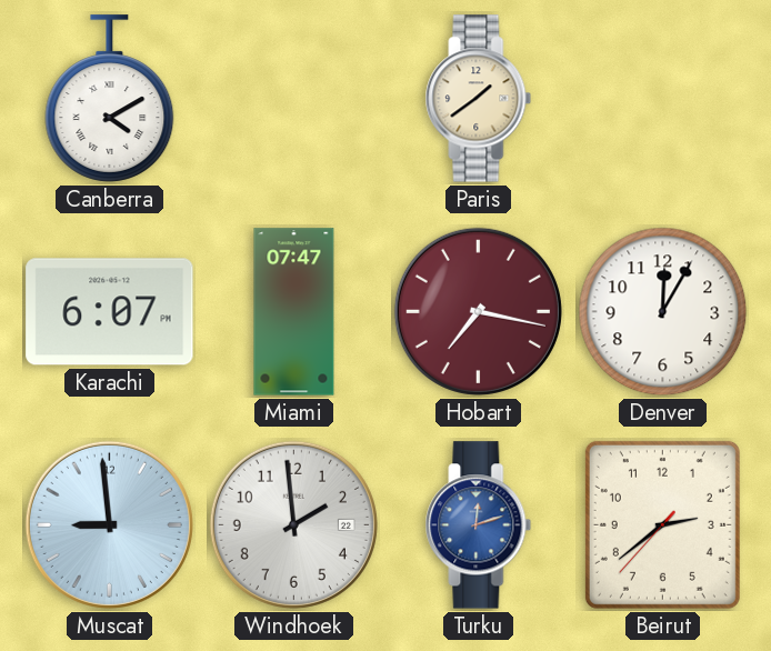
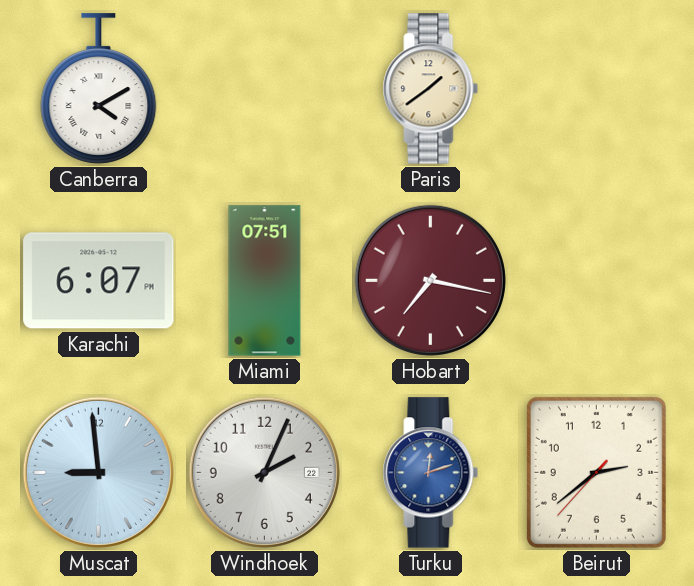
Miami: 07:47 -> 07:51 (265, 281)
Denver: 12:05 -> none (663, 312)
Windhoek: 1:59 -> 2:04 (264, 472)
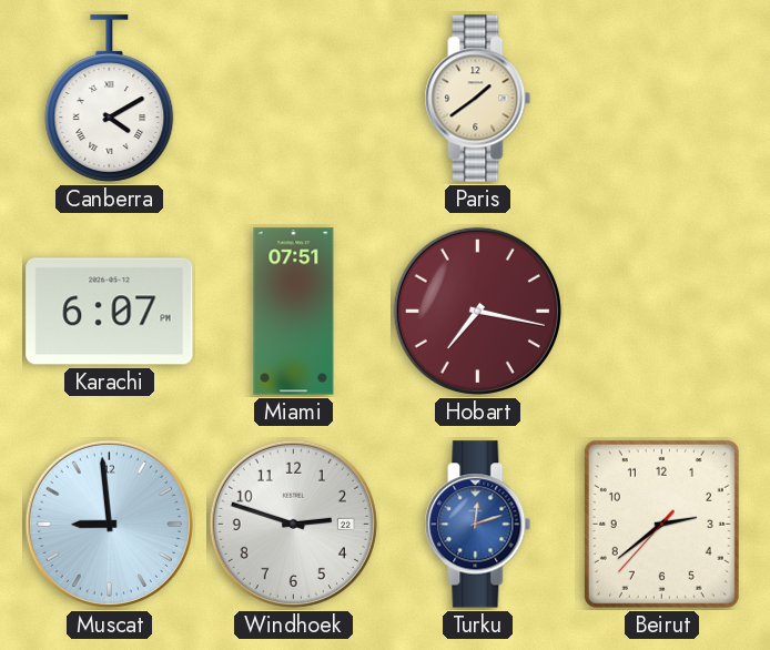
Windhoek: 2:04 -> 2:48 (293, 524)
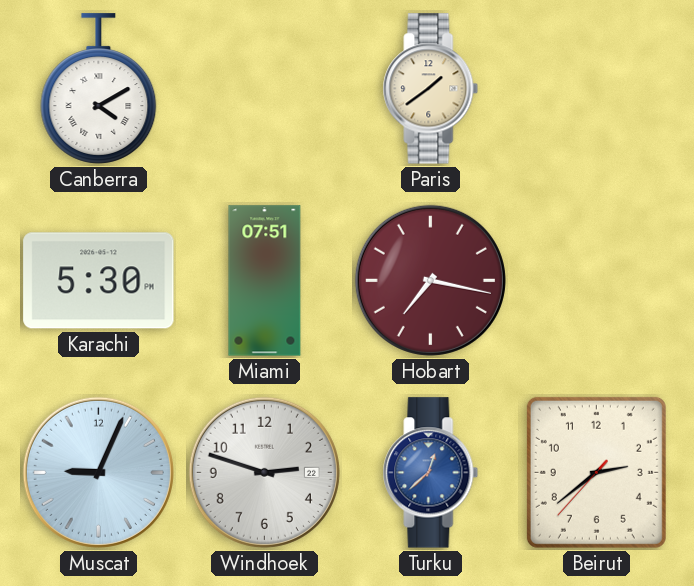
Karachi: 6:07 -> 5:30 (99, 281)
Muscat: 8:59 -> 9:04 (98, 472)
Turku: 12:12 -> 12:38 (431, 473)
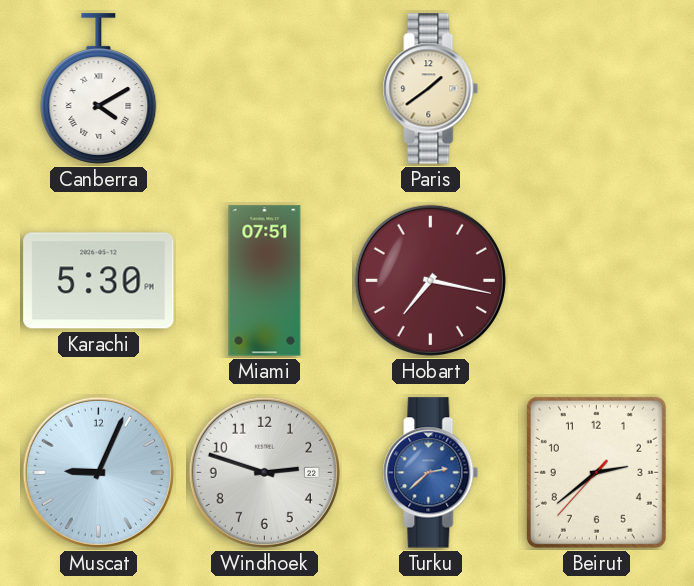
Turku: 12:38 -> 2:38 (431, 473)
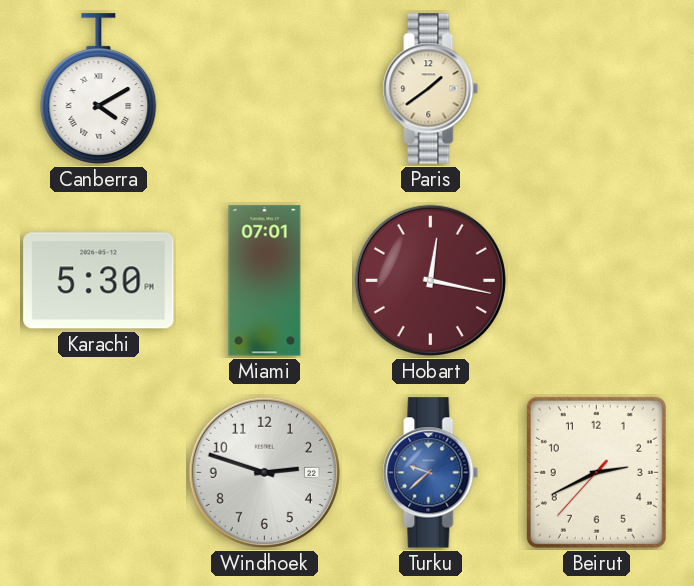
Miami: 07:51 -> 07:01 (265, 281)
Hobart: 7:17 -> 12:17 (430, 280)
Muscat: 9:04 -> none (98, 472)
Turku: 2:38 -> 9:38 (431, 473)
Beirut: 2:38 -> 2:40 (596, 472)
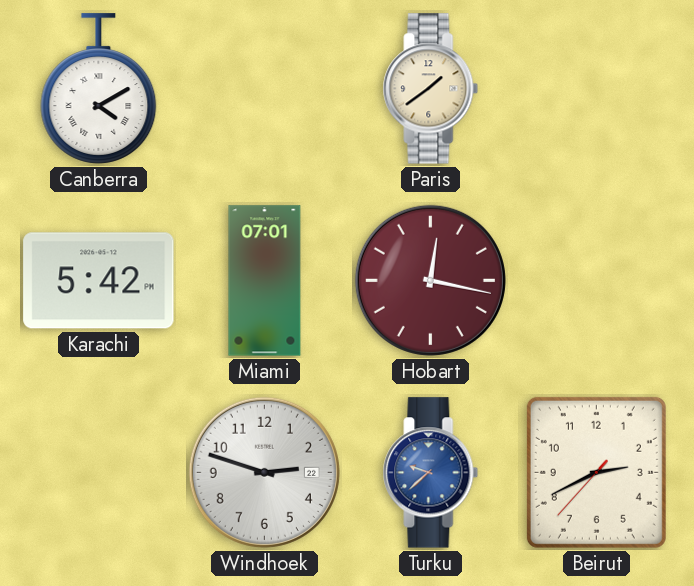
Karachi: 5:30 -> 5:42 (99, 281)
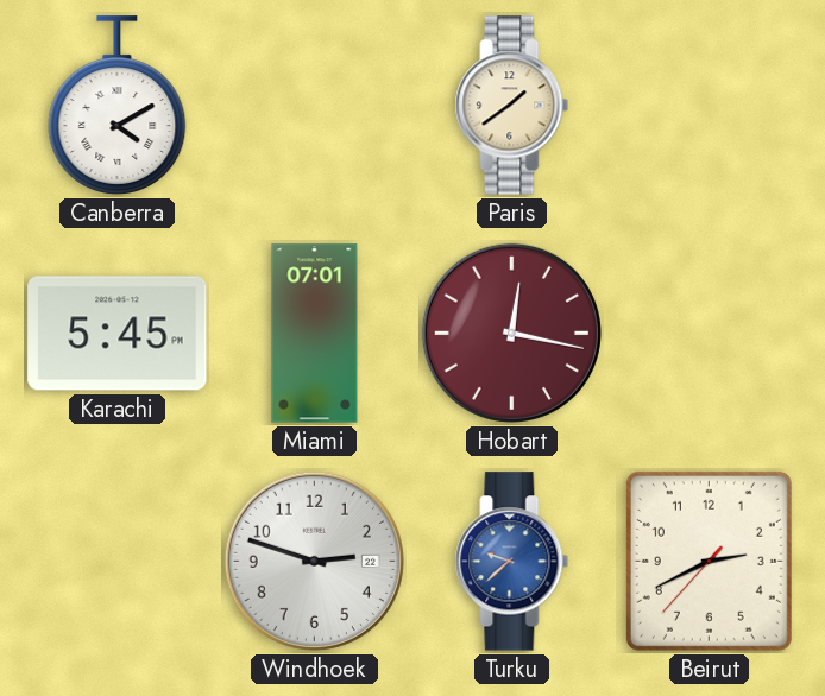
Karachi: 5:42 -> 5:45 (118, 334)
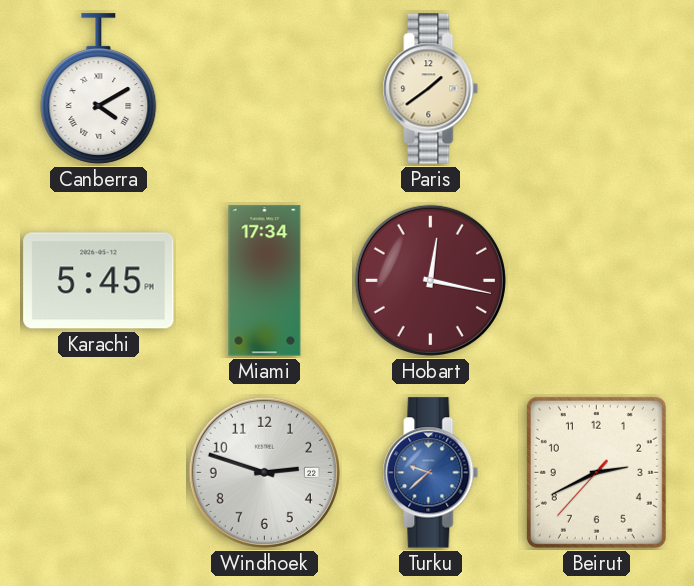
Miami: 07:01 -> 17:34 (265, 281)
